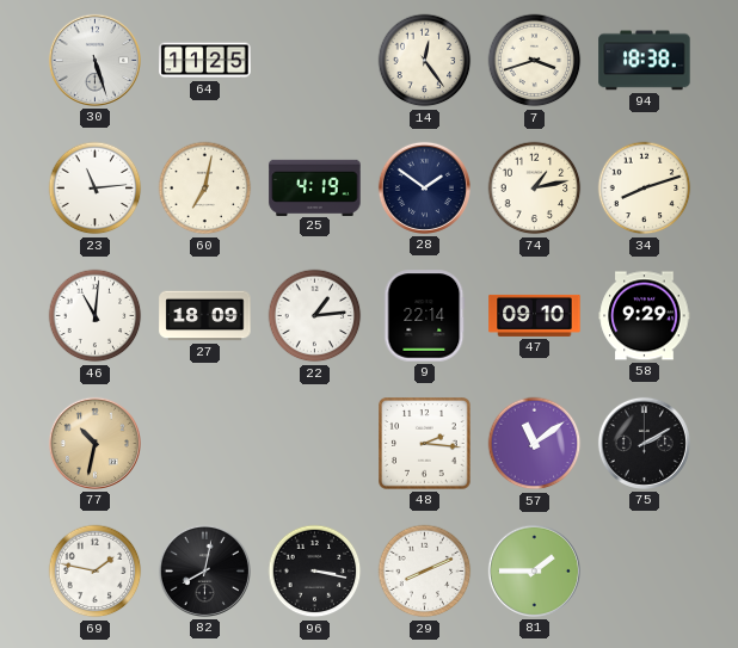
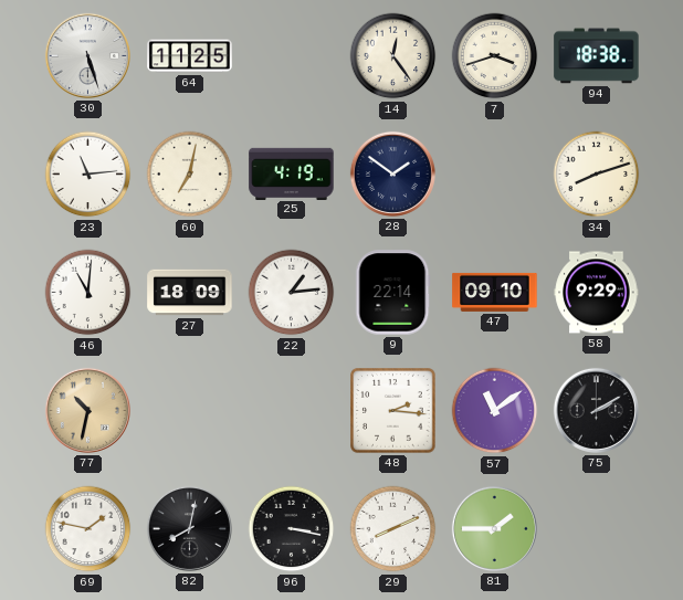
74: 1:13 -> none (535, 189)
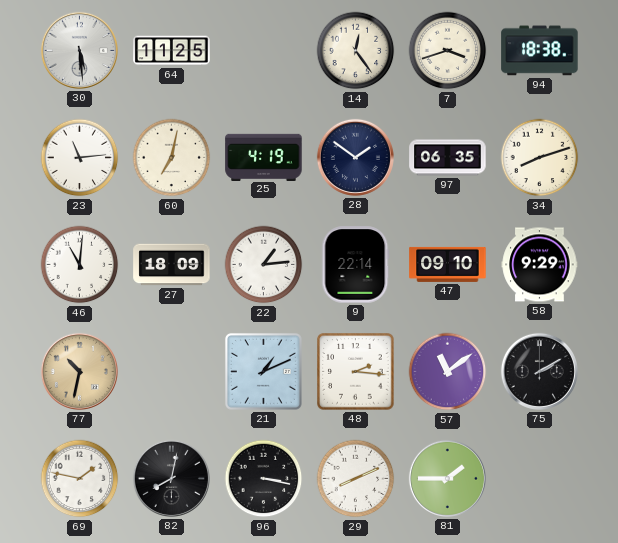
30: 5:27 -> 5:29 (79, 50)
97: none -> 06:35 (448, 158)
21: none -> 1:11 (263, 371)
